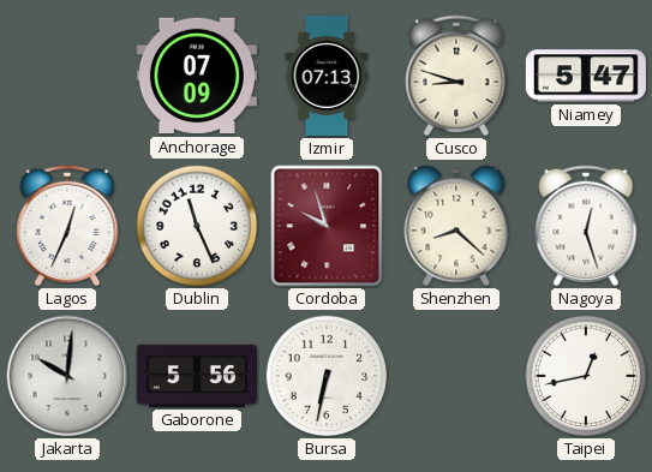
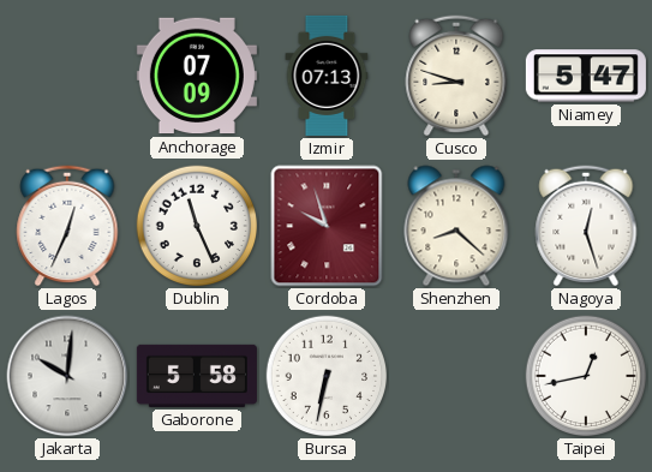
Gaborone: 5:56 -> 5:58 (197, 376)
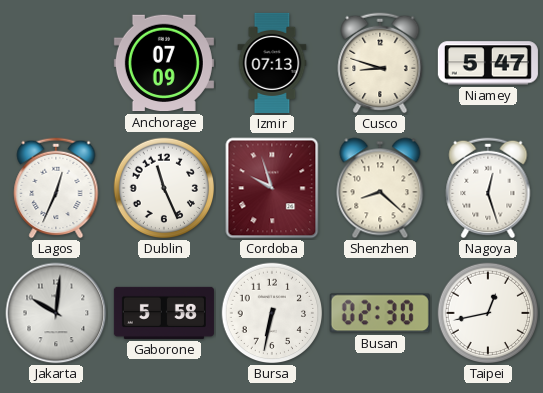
Busan: none -> 02:30 (380, 313)
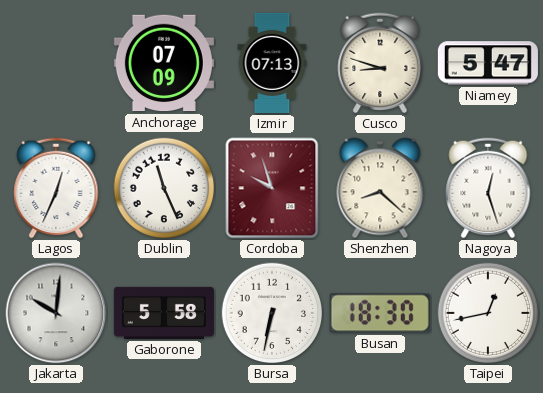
Busan: 02:30 -> 18:30 (380, 313)
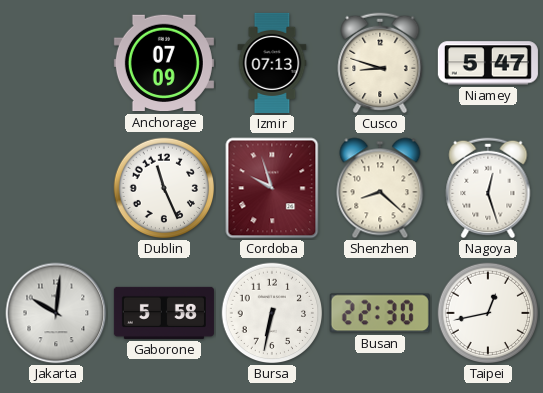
Lagos: 12:34 -> none (56, 188)
Busan: 18:30 -> 22:30 (380, 313)
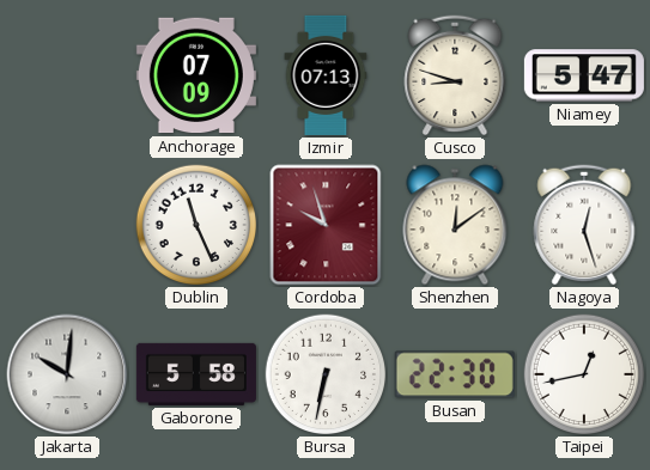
Shenzhen: 8:22 -> 12:09 (455, 225)
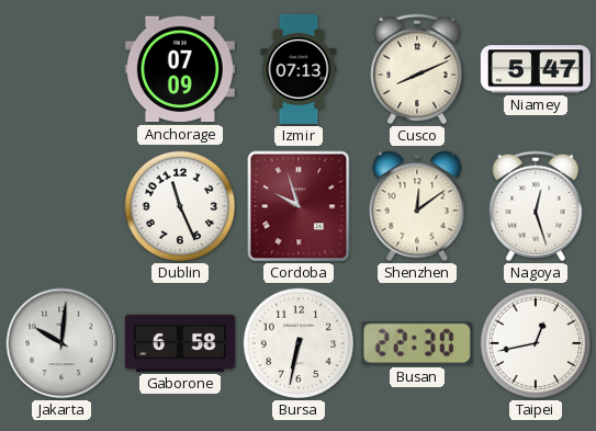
Cusco: 8:48 -> 8:11 (417, 69)
Gaborone: 5:58 -> 6:58 (180, 343)
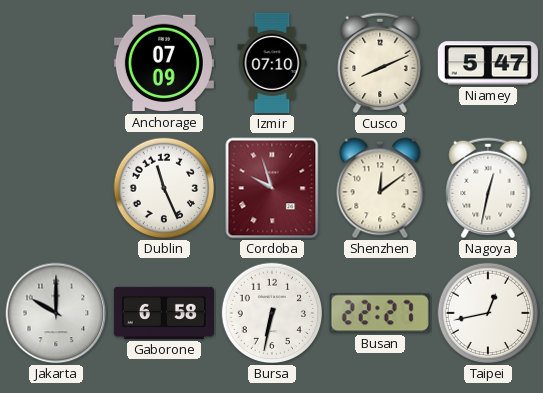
Izmir: 07:13 -> 07:10 (272, 63)
Nagoya: 12:27 -> 12:32 (488, 188)
Jakarta: 10:01 -> 10:00 (56, 313)
Busan: 22:30 -> 22:27 (380, 313)
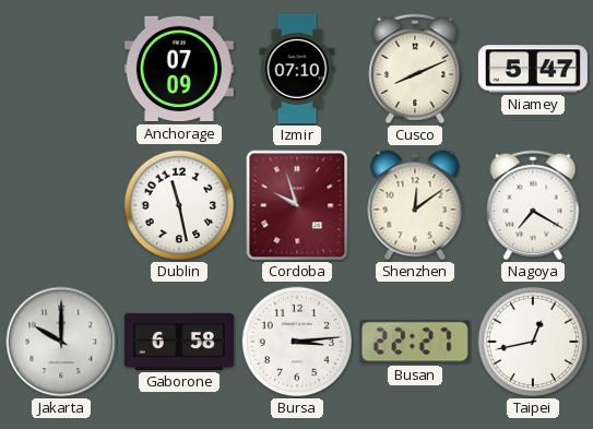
Dublin: 11:26 -> 11:28 (179, 205)
Nagoya: 12:32 -> 7:20 (533, 205)
Bursa: 6:32 -> 3:14 (297, 342)
